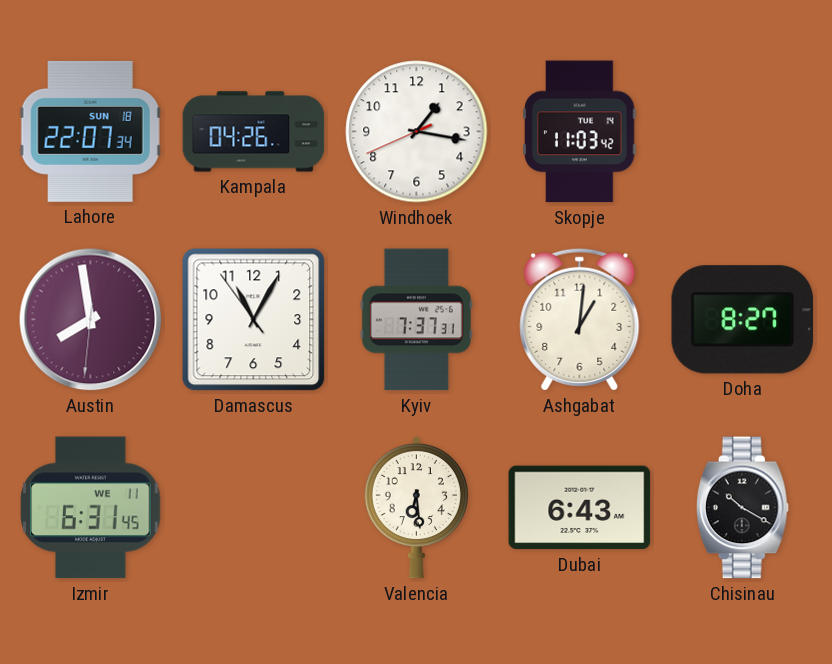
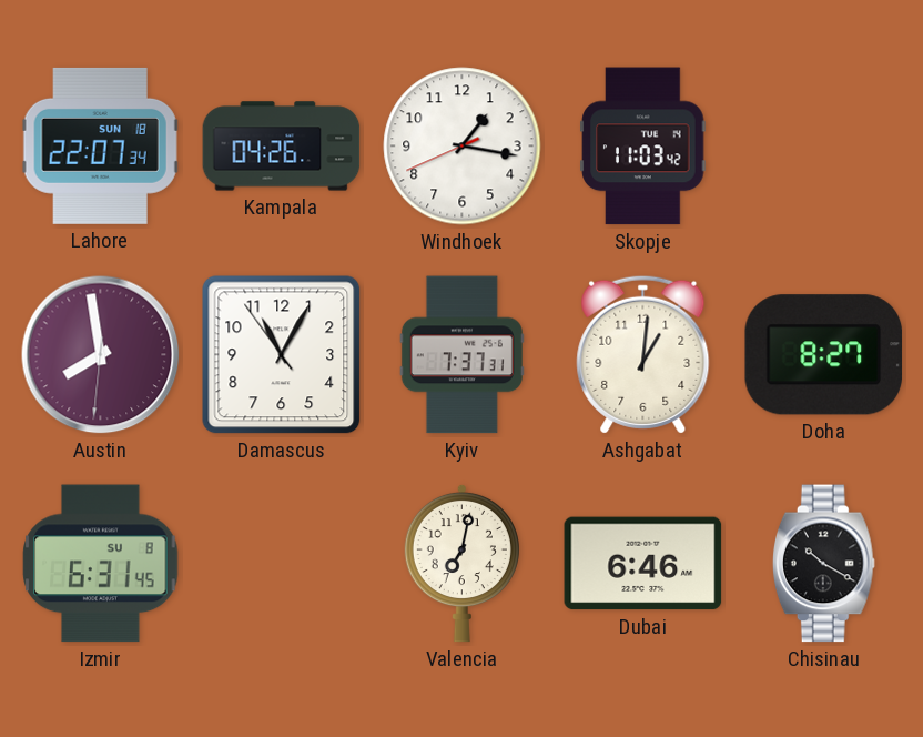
Izmir date: WE 11 -> SU 8 (101, 564)
Valencia: 6:29 -> 7:02 (461, 563)
Dubai: 6:43 -> 6:46 (643, 564)
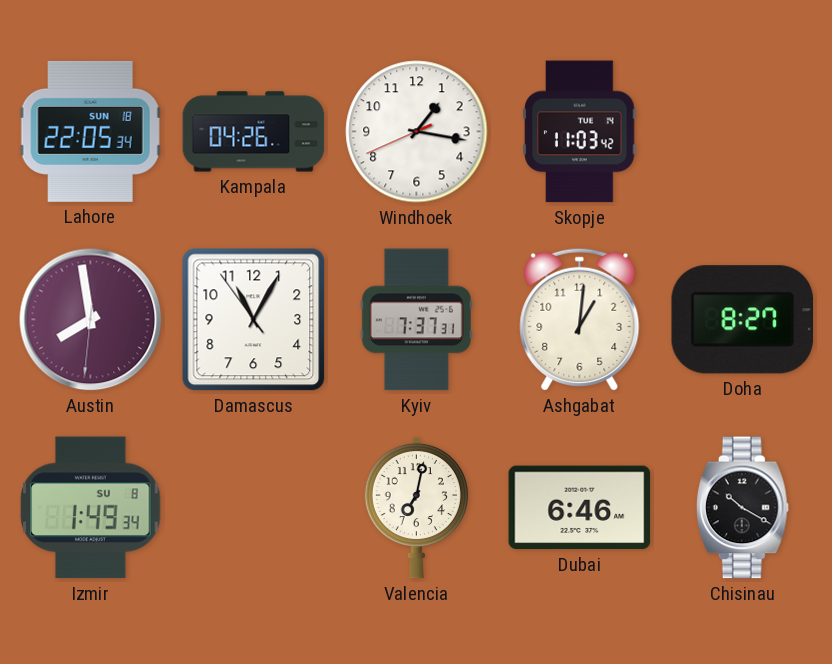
Lahore: 22:07 -> 22:05 (90, 131)
Izmir: 6:31 -> 1:49 (91, 508)
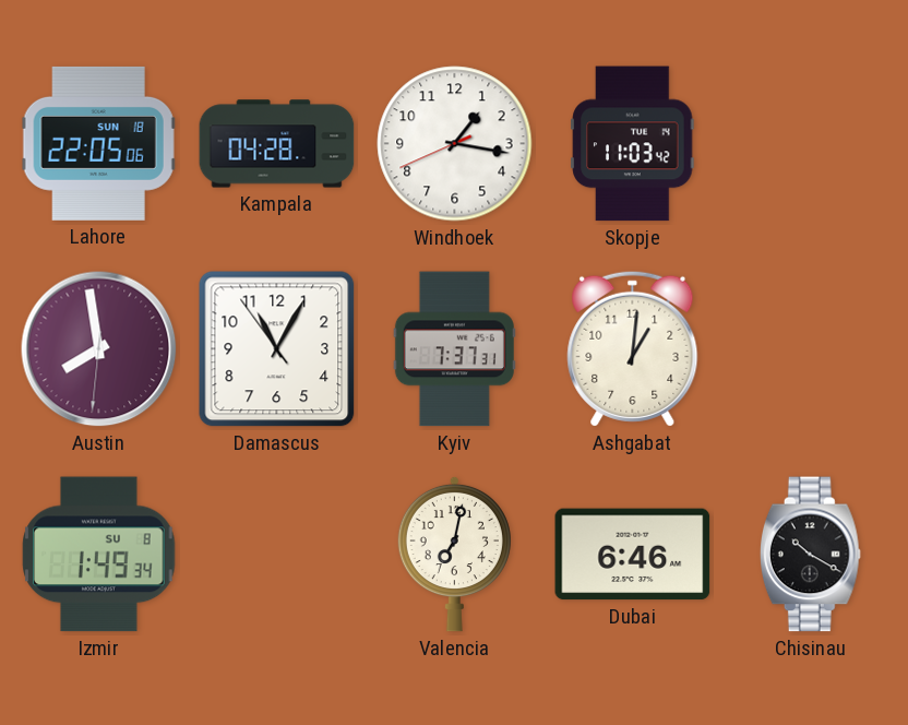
Lahore: 22:05:34 -> 22:05:06 (98, 143)
Kampala: 04:26 -> 04:28 (277, 144)
Doha: 8:27 -> none (743, 320)
